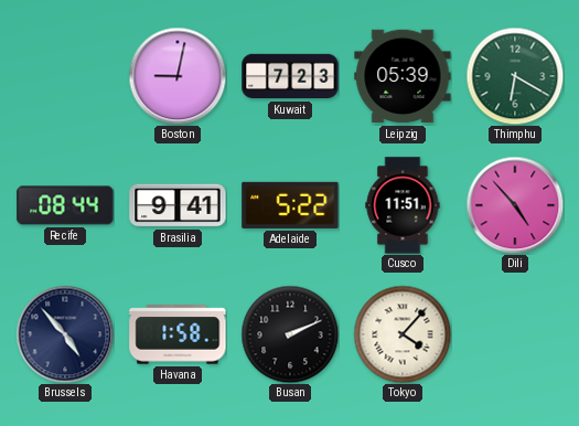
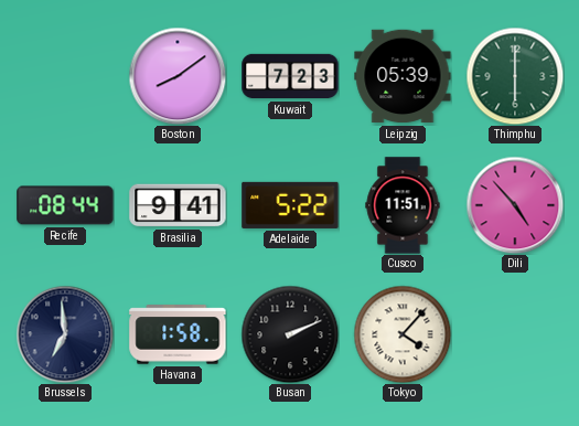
Boston: 9:02 -> 8:09 (178, 76)
Thimphu: 6:20 -> 6:00 (515, 76)
Brussels: 4:53 -> 6:59 (65, 334)
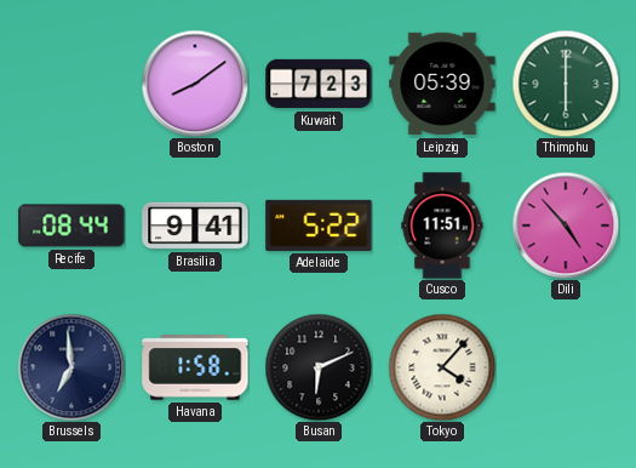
Busan: 2:11 -> 6:11 (319, 367)
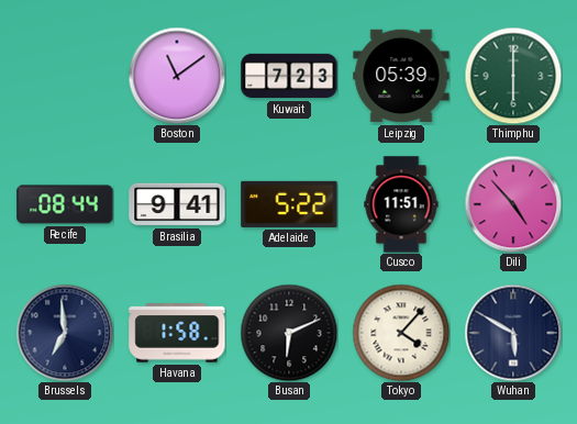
Boston: 8:09 -> 11:09 (177, 76)
Wuhan: none -> 5:50 (513, 333)
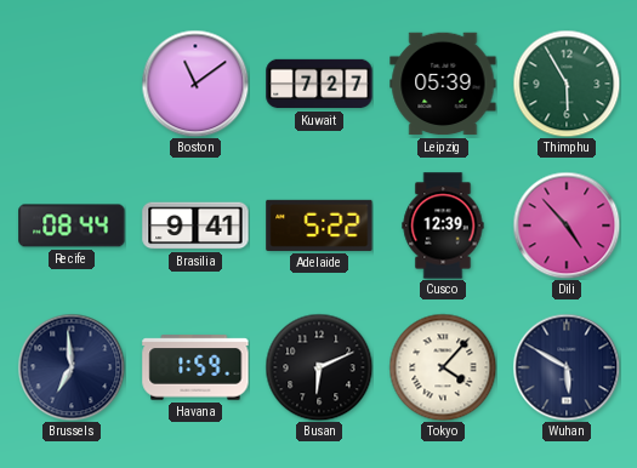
Kuwait: 7:23 -> 7:27 (319, 84)
Thimphu: 6:00 -> 5:55 (567, 84)
Cusco: 11:51 -> 12:39 (443, 226)
Havana: 1:58 -> 1:59 (195, 367)
